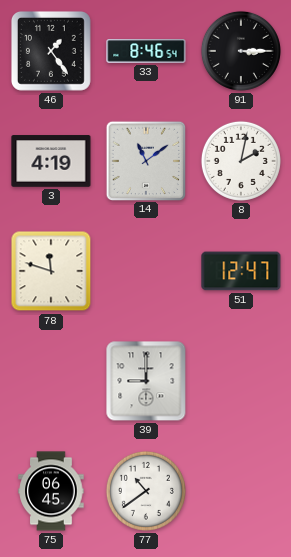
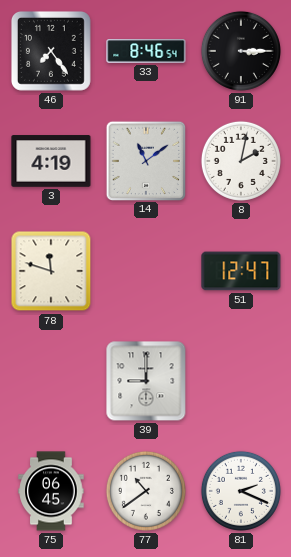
46: 1:24 -> 7:24 (51, 51)
81: none -> 2:19 (241, 491)
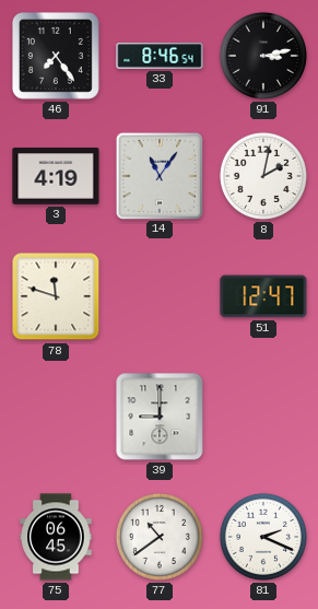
91: 3:15 -> 3:13 (263, 56)
14: 11:09 -> 11:06 (158, 175)
